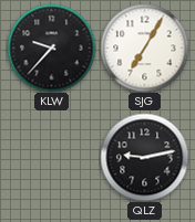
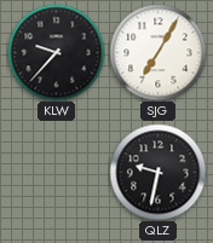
QLZ: 9:13 -> 9:32 (157, 172)
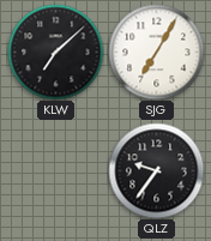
KLW: 9:37 -> 7:08 (55, 52)
QLZ: 9:32 -> 9:36 (156, 170)
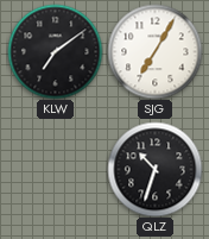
KLW: 7:08 -> 7:09 (55, 51)
QLZ: 9:36 -> 10:33 (154, 169)
